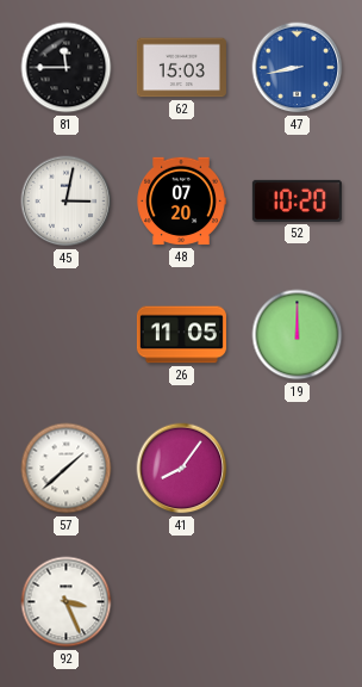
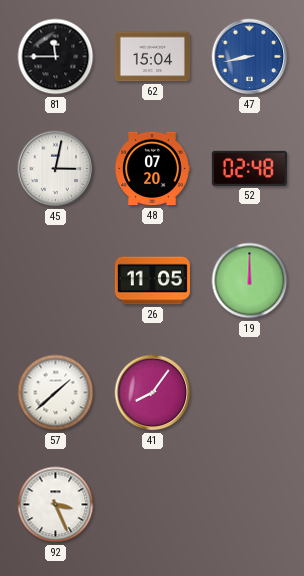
62: 15:03 -> 15:04 (152, 57)
52: 10:20 -> 02:48 (249, 168)
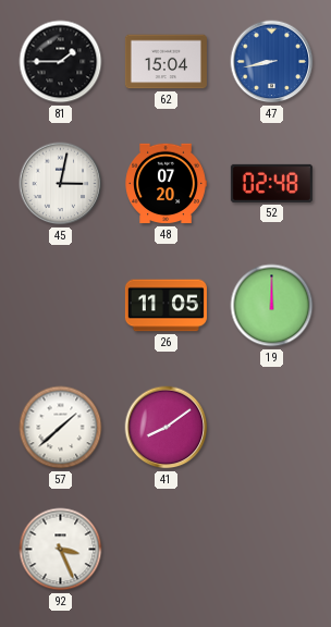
81: 11:45 -> 1:45 (61, 62)
41: 8:06 -> 8:09 (167, 428)
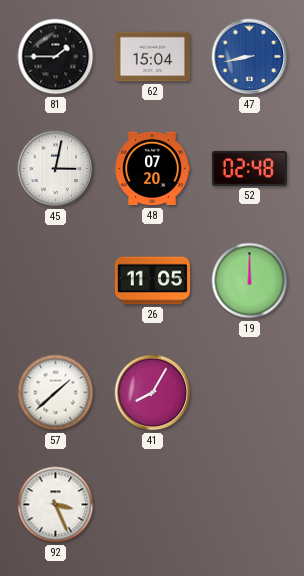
41: 8:09 -> 8:05 (153, 393)
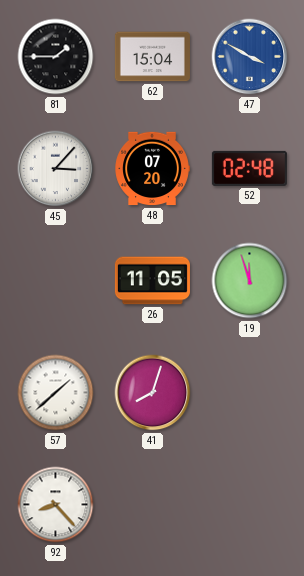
47: 8:43 -> 3:50 (250, 57)
45: 3:02 -> 3:07 (56, 169)
19: 12:00 -> 11:57 (250, 281)
41: 8:05 -> 8:03 (153, 393)
92: 3:26 -> 8:23 (56, 505)
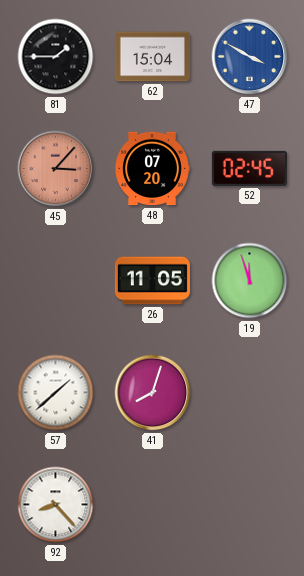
45 dial: white -> salmon (56, 169)
52: 02:48 -> 02:45 (249, 168)
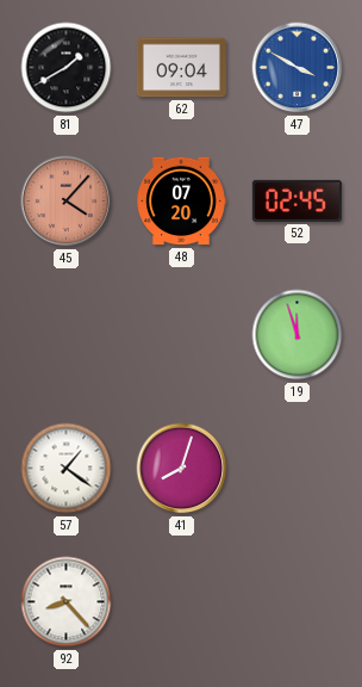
81: 1:45 -> 1:40 (67, 68)
62: 15:04 -> 09:04 (181, 68)
45: 3:07 -> 4:07 (67, 202)
26: 11:05 -> none (152, 281)
57: 1:38 -> 1:21 (67, 469)
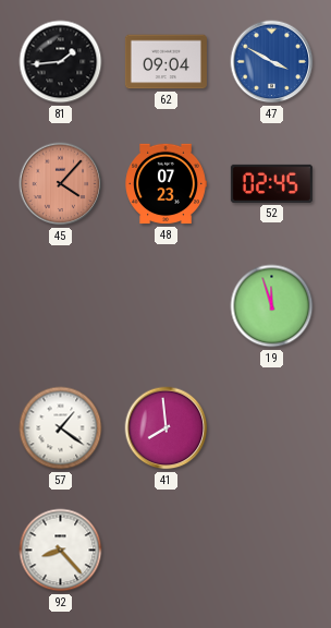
81: 1:40 -> 1:44 (61, 62)
48: 07:20 -> 07:23 (165, 184)
41: 8:03 -> 7:59 (167, 428)
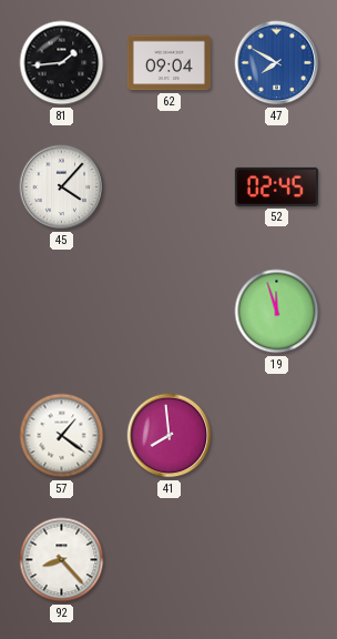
47: 3:50 -> 7:50 (277, 63)
45 dial: salmon -> white (62, 187)
48: 07:23 -> none (165, 184)
